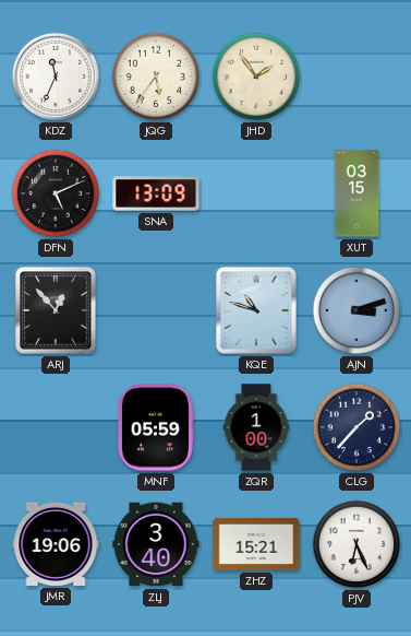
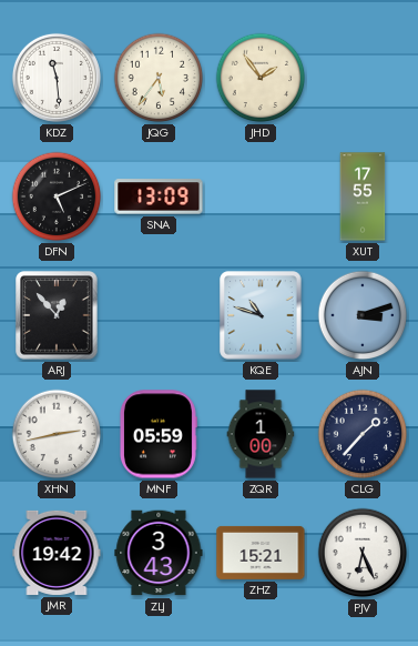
KDZ: 11:34 -> 11:29 (57, 78)
XUT: 03:15 -> 17:55 (363, 196)
XHN: none -> 2:43 (57, 434)
JMR: 19:06 -> 19:42 (57, 553)
ZLJ: 3:40 -> 3:43 (159, 553)
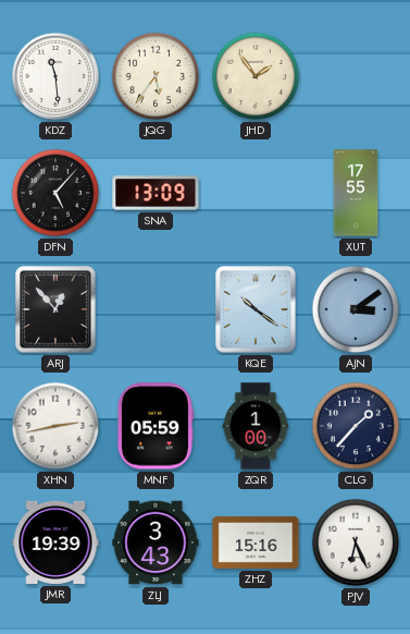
DFN: 5:11 -> 5:07 (55, 193)
KQE: 10:48 -> 10:21 (256, 309)
AJN: 3:12 -> 3:09 (356, 309)
JMR: 19:42 -> 19:39 (55, 542)
ZHZ: 15:21 -> 15:16 (256, 542)
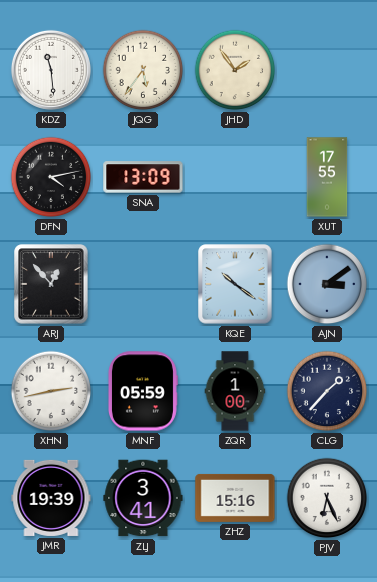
DFN: 5:07 -> 4:13 (51, 177)
ZLJ: 3:43 -> 3:41 (143, 498)
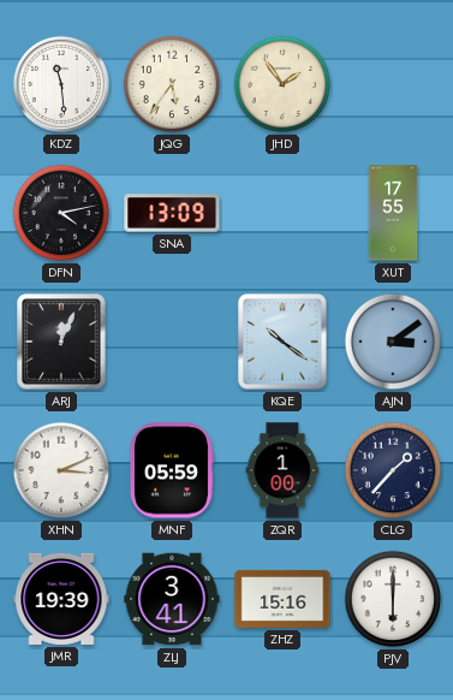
ARJ: 12:53 -> 12:04 (61, 342)
XHN: 2:43 -> 3:11 (61, 470)
PJV: 6:26 -> 6:00 (393, 599)
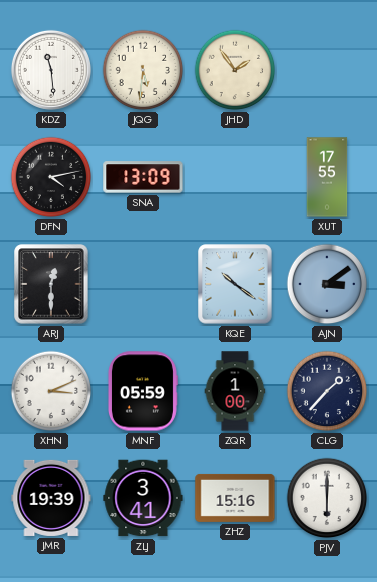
JQG: 5:36 -> 5:31 (143, 70)
ARJ: 12:04 -> 12:30 (51, 284)
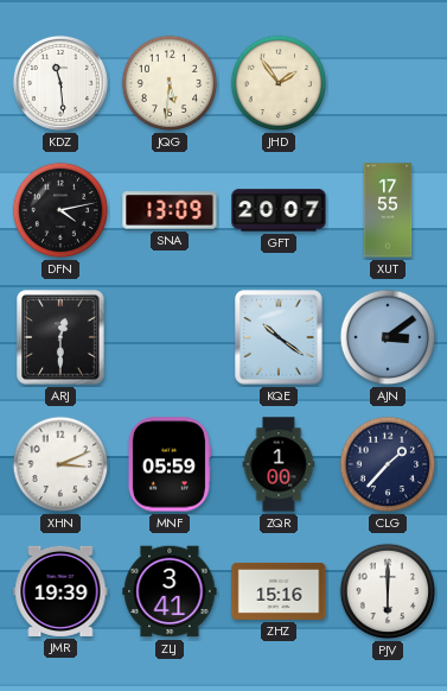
GFT: none -> 20:07 (279, 210)
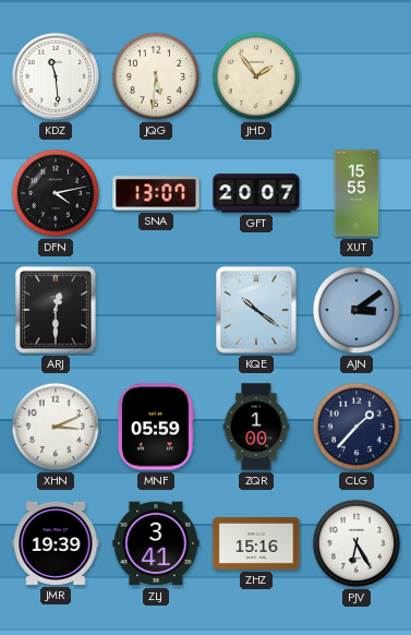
SNA: 13:09 -> 13:07 (156, 193)
XUT: 17:55 -> 15:55 (356, 193)
PJV: 6:00 -> 6:25 (356, 543)
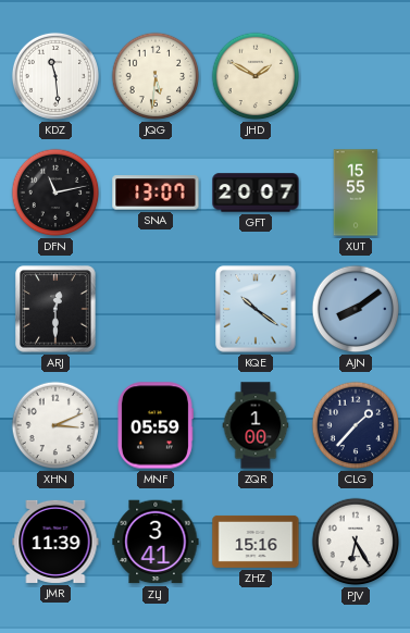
JHD: 1:54 -> 1:50 (256, 76)
DFN: 4:13 -> 11:13 (55, 193)
AJN: 3:09 -> 8:09 (356, 309)
JMR: 19:39 -> 11:39 (55, 542)
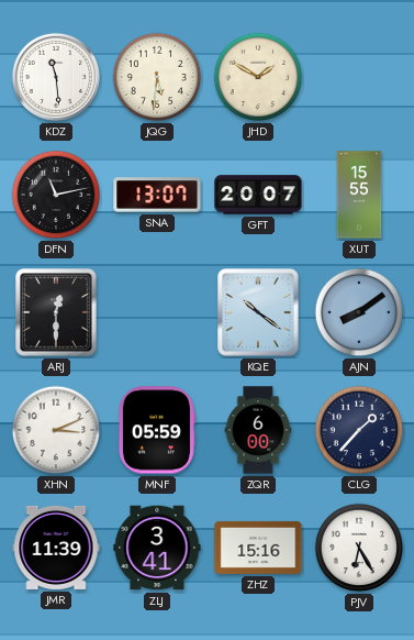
ZQR: 1:00 -> 6:00 (258, 430)
